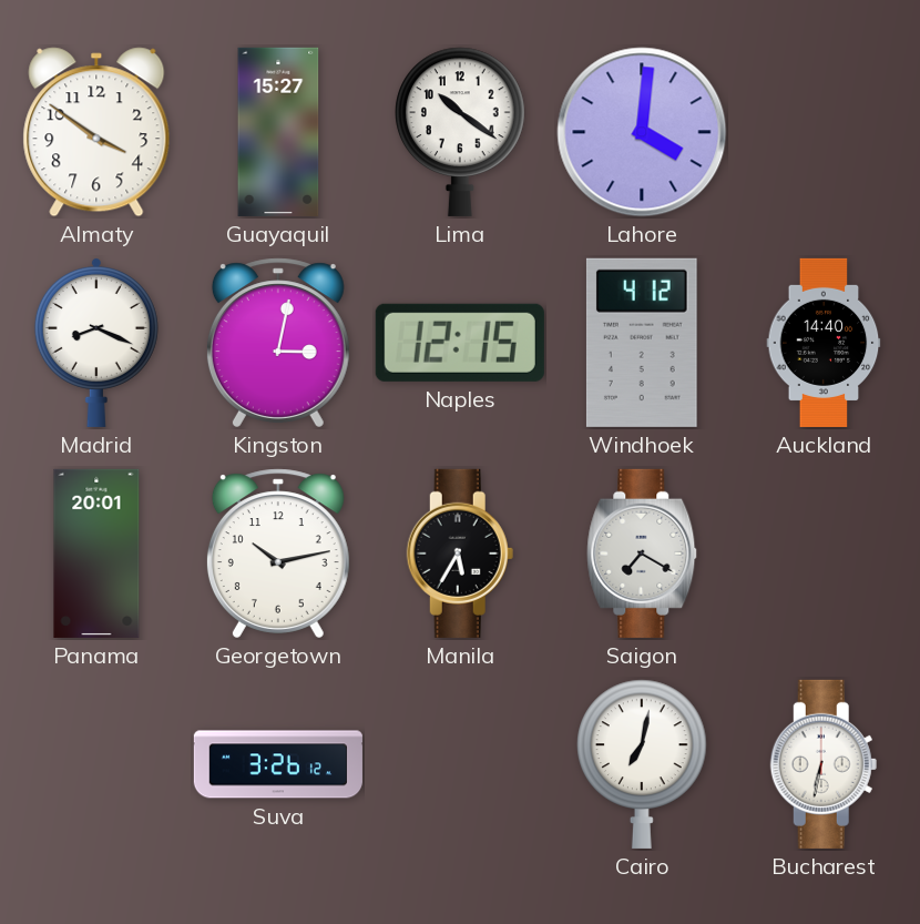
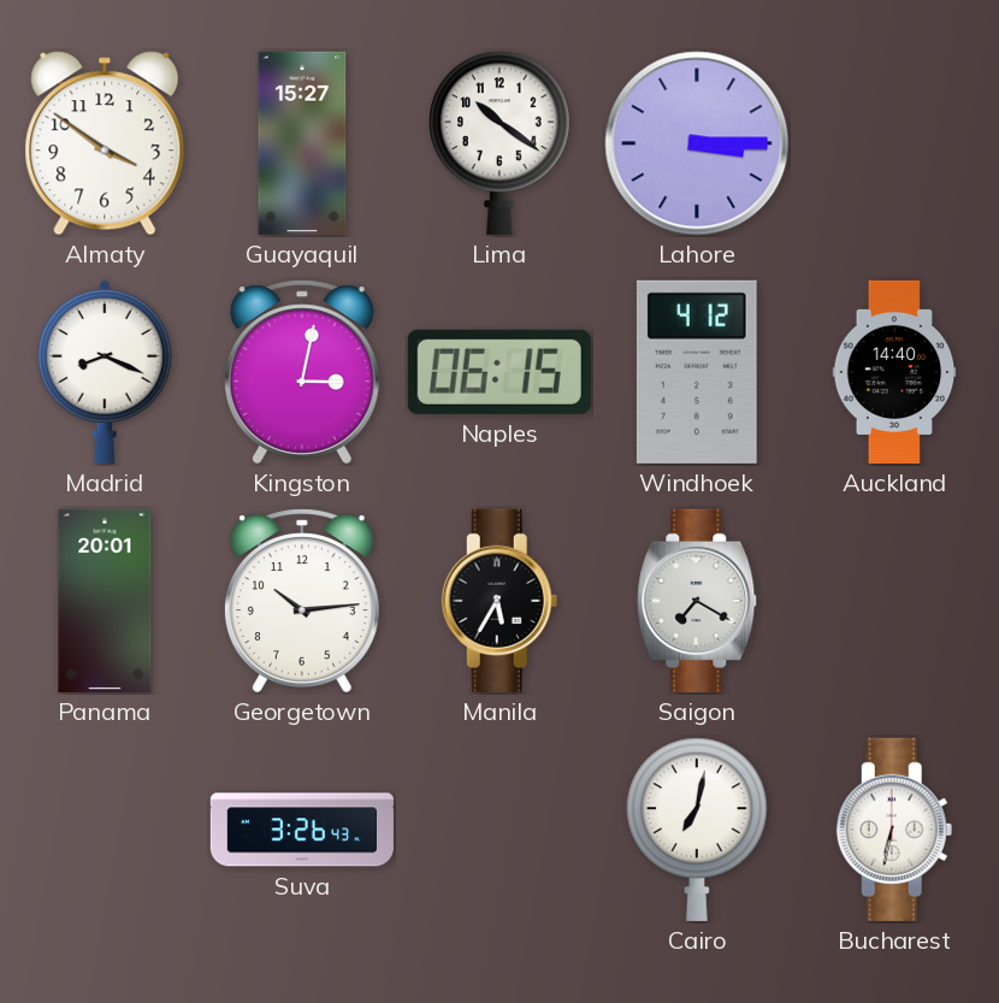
Lahore: 4:01 -> 3:15 (697, 143)
Naples: 12:15 -> 06:15 (499, 372)
Georgetown: 10:13 -> 10:14 (302, 601)
Suva: 3:26:12 -> 3:26:43 (302, 830)
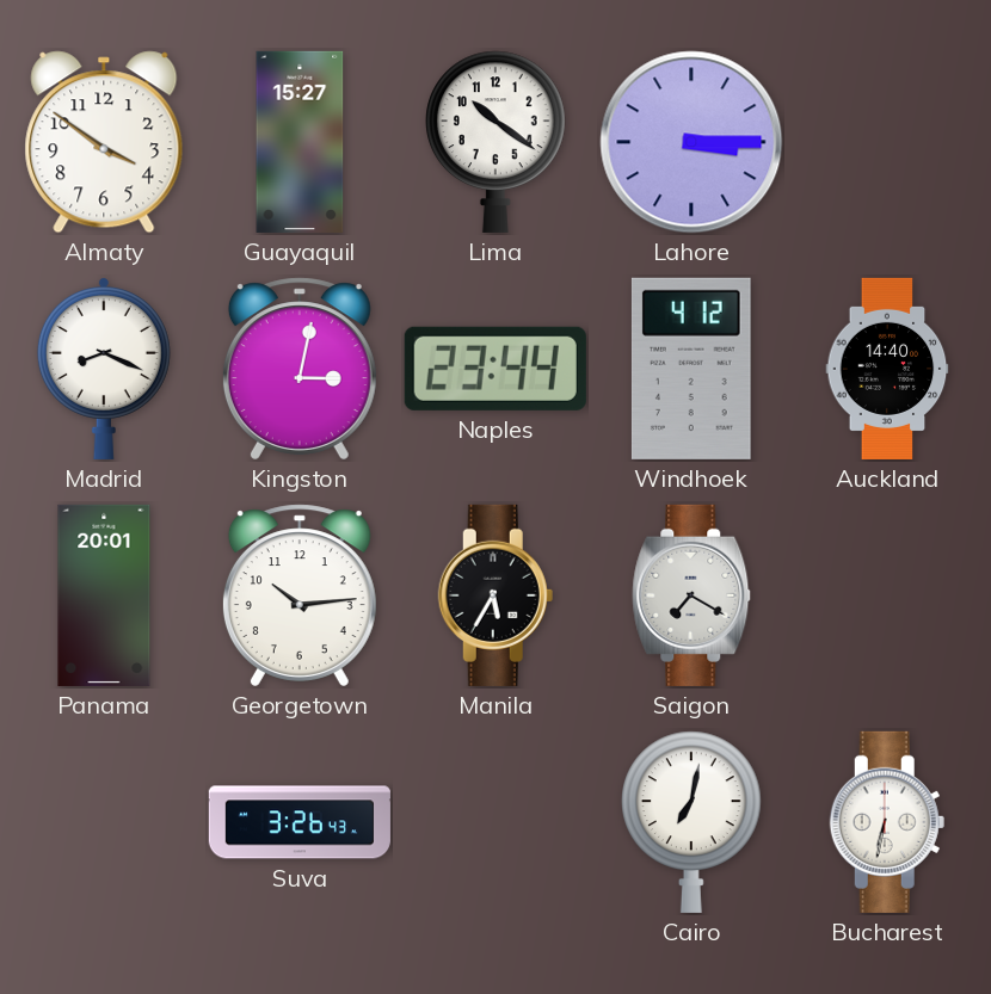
Naples: 06:15 -> 23:44 (496, 369)
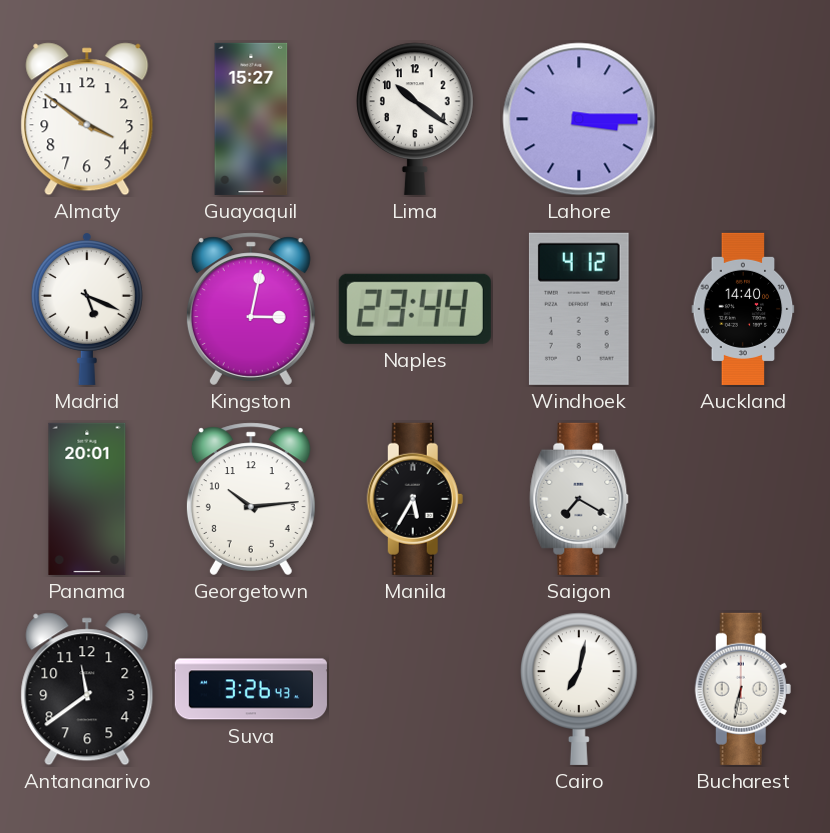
Madrid: 8:19 -> 5:19 (87, 309)
Antananarivo: none -> 11:39 (87, 689)
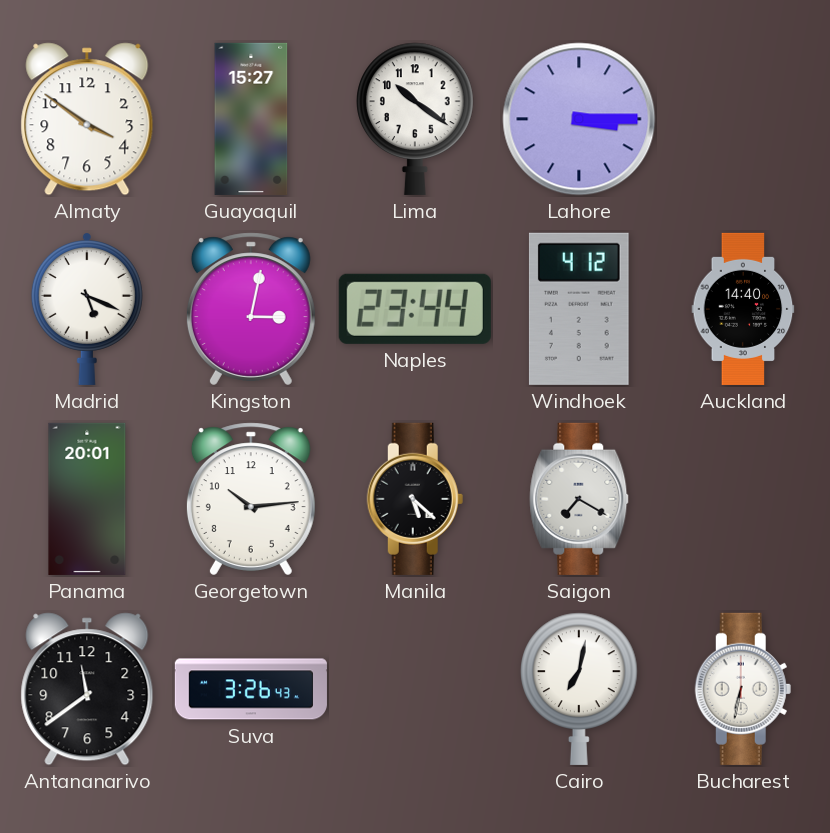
Manila: 5:35 -> 5:22 (415, 499)
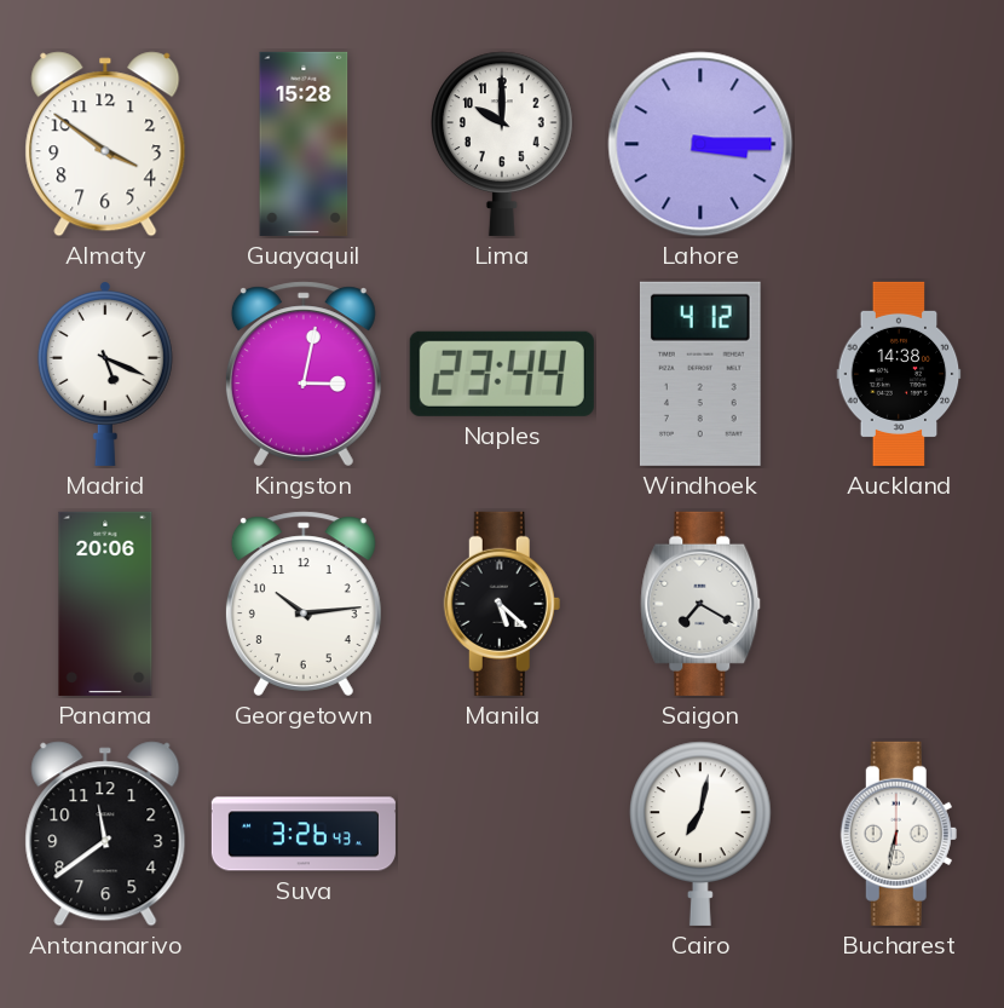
Guayaquil: 15:27 -> 15:28 (304, 144)
Lima: 10:21 -> 10:00 (503, 144)
Auckland: 14:40 -> 14:38 (899, 374)
Panama: 20:01 -> 20:06 (105, 604)
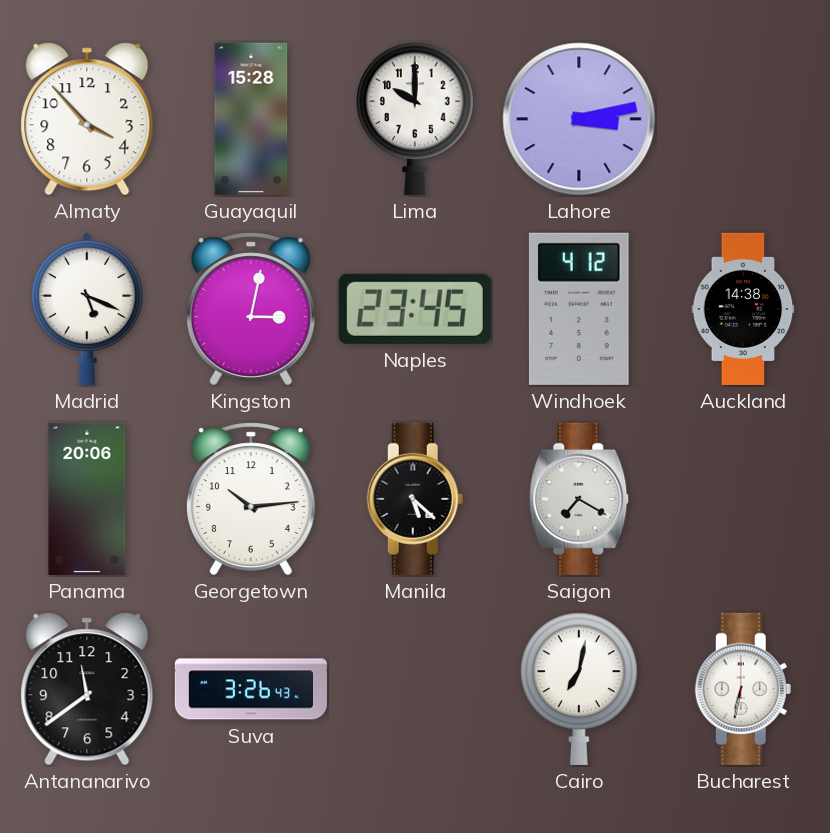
Almaty: 3:51 -> 3:53 (87, 119)
Lahore: 3:15 -> 3:13 (579, 119)
Naples: 23:44 -> 23:45 (415, 309)
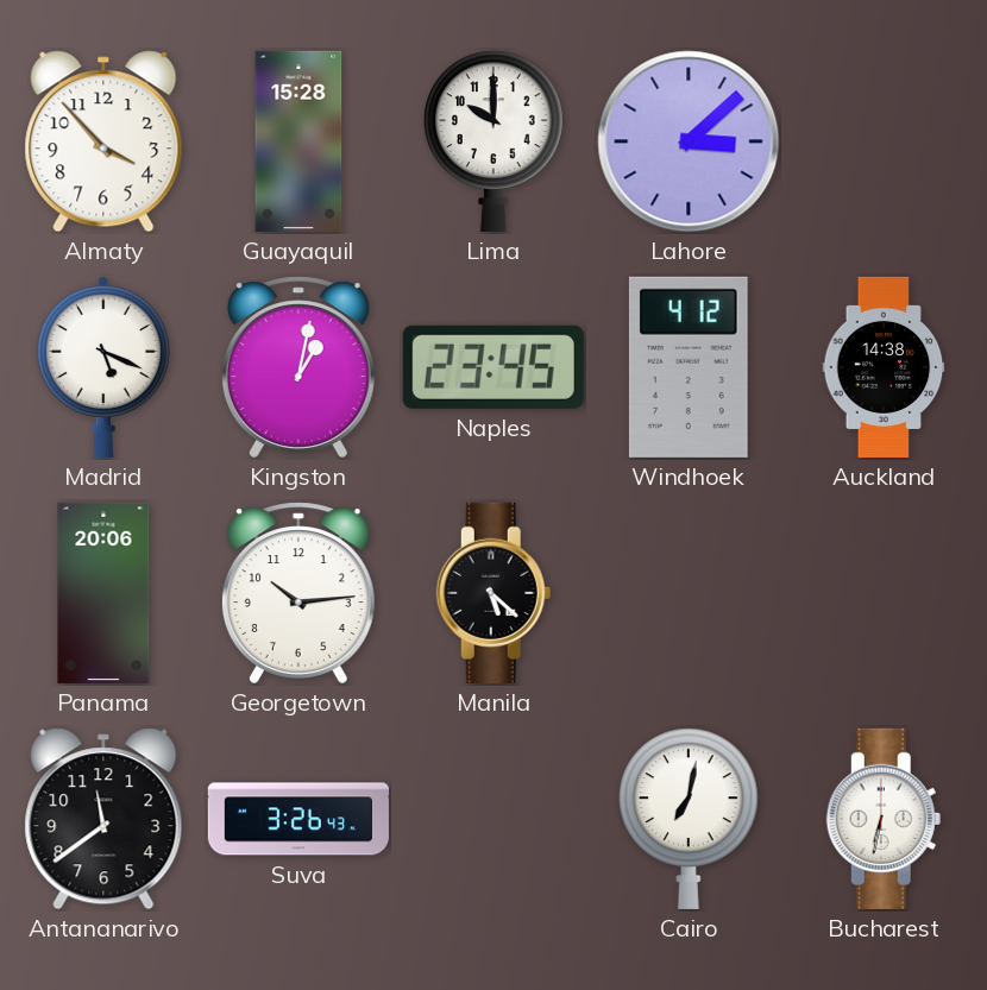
Lahore: 3:13 -> 3:08 (689, 141)
Kingston: 3:02 -> 1:02 (298, 367)
Saigon: 7:20 -> none (579, 499)
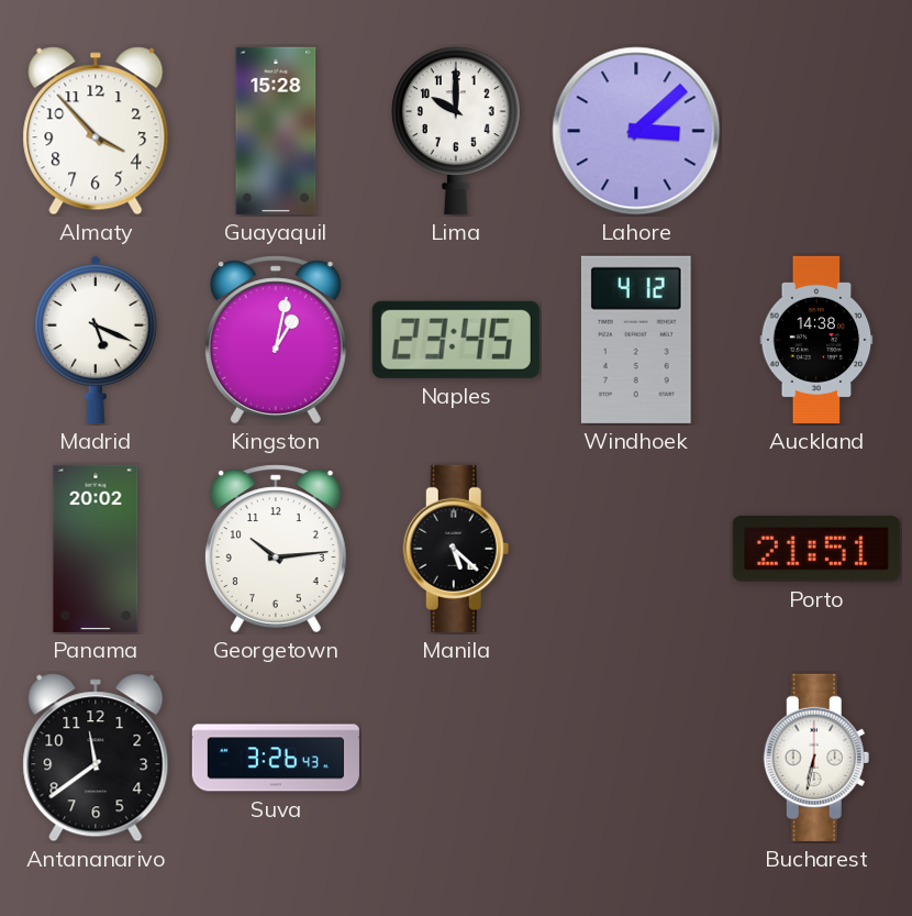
Panama: 20:06 -> 20:02 (96, 549)
Porto: none -> 21:51 (816, 549)
Cairo: 7:02 -> none (690, 819)
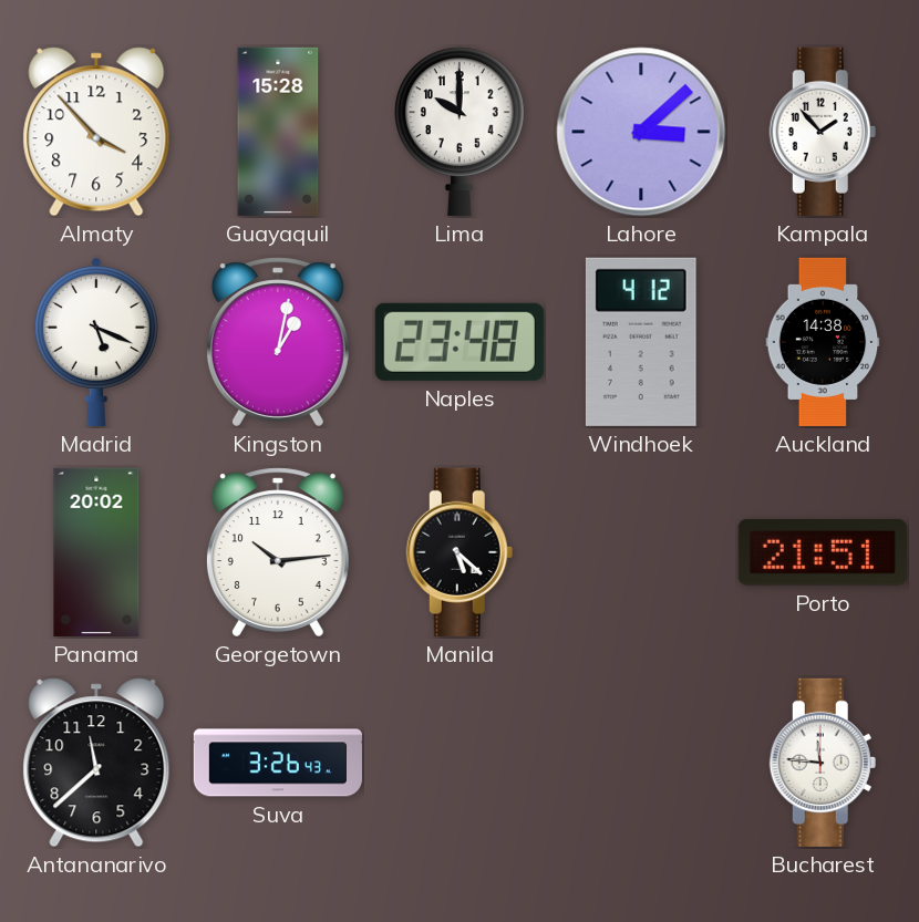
Kampala: none -> 1:53 (823, 132)
Naples: 23:45 -> 23:48 (460, 342)
Antananarivo: 11:39 -> 11:38 (96, 763)
Bucharest: 6:32 -> 11:46 (823, 763)
